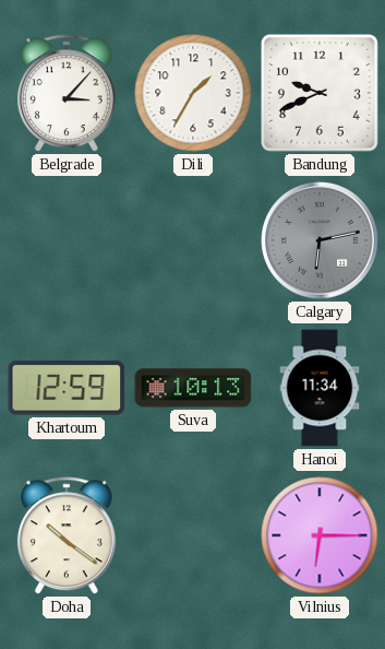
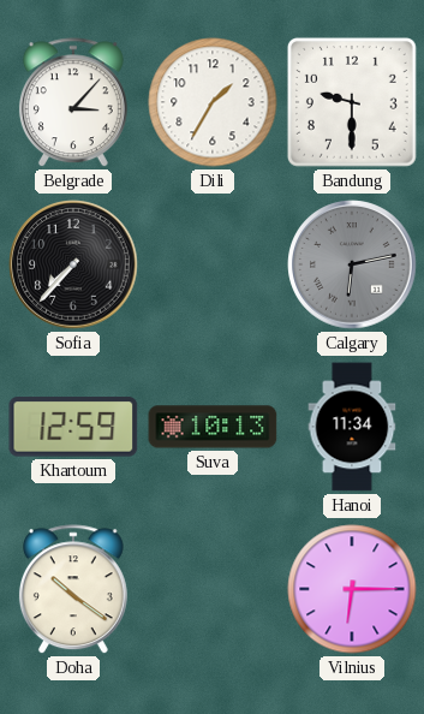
Bandung: 9:41 -> 9:30 (352, 102)
Sofia: none -> 7:37 (73, 264)
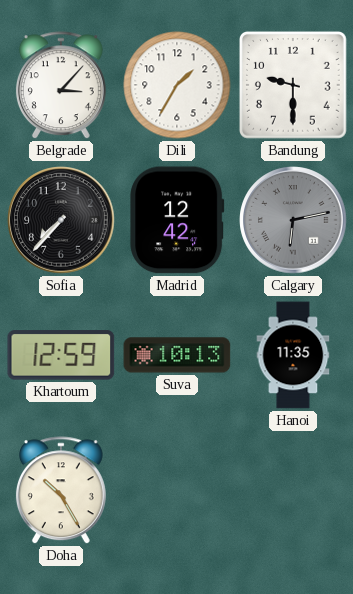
Madrid: none -> 12:42 (177, 220)
Hanoi: 11:34 -> 11:35 (293, 355)
Doha: 10:21 -> 10:25 (61, 491)
Vilnius: 6:15 -> none (352, 589)
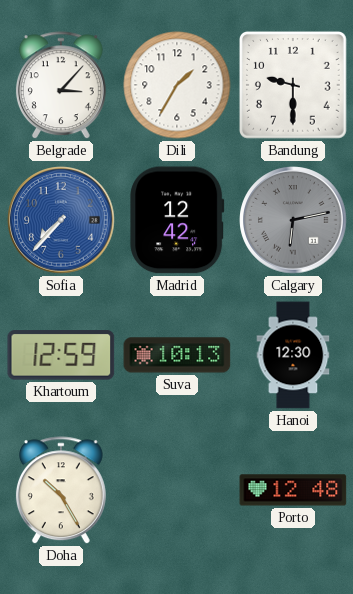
Sofia dial: black -> blue (61, 220)
Hanoi: 11:35 -> 12:30 (293, 355)
Porto: none -> 12:48 (293, 490)
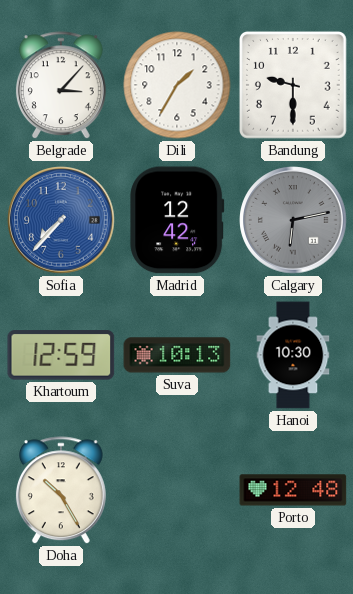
Hanoi: 12:30 -> 10:30 (293, 355)
